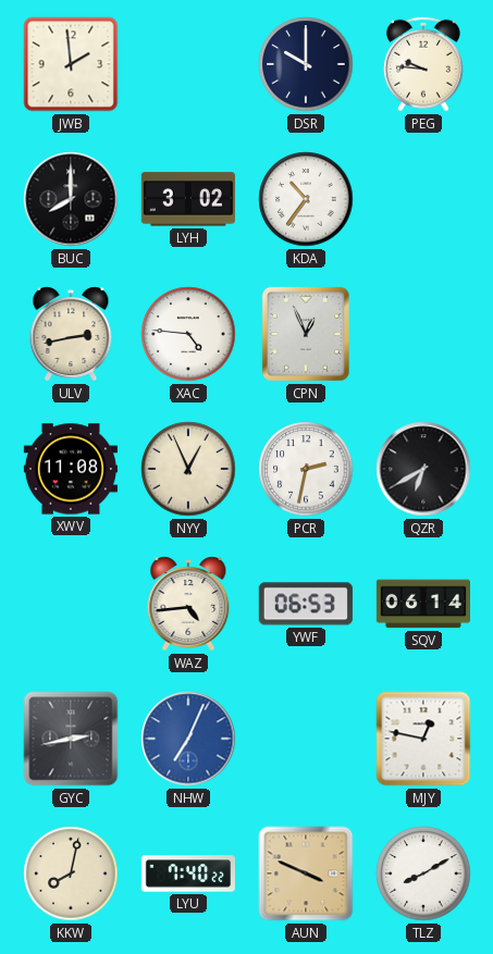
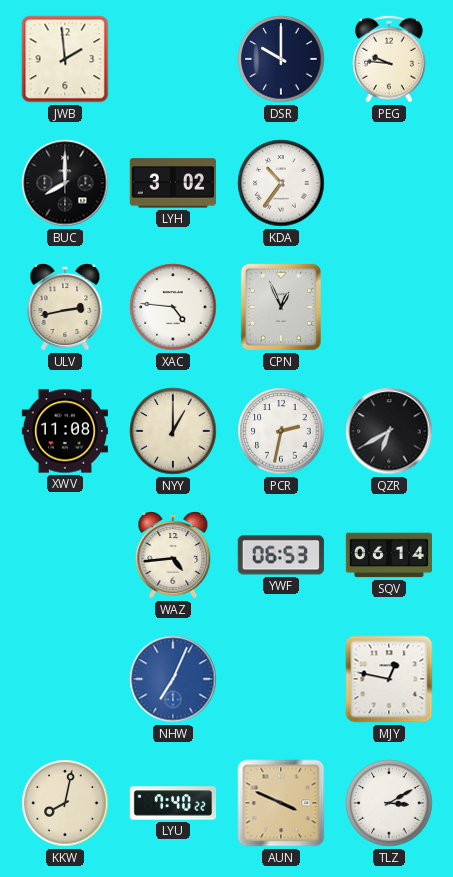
NYY: 12:56 -> 1:00 (173, 431)
GYC: 2:43 -> none (71, 739)
TLZ: 8:10 -> 3:10 (389, 803)
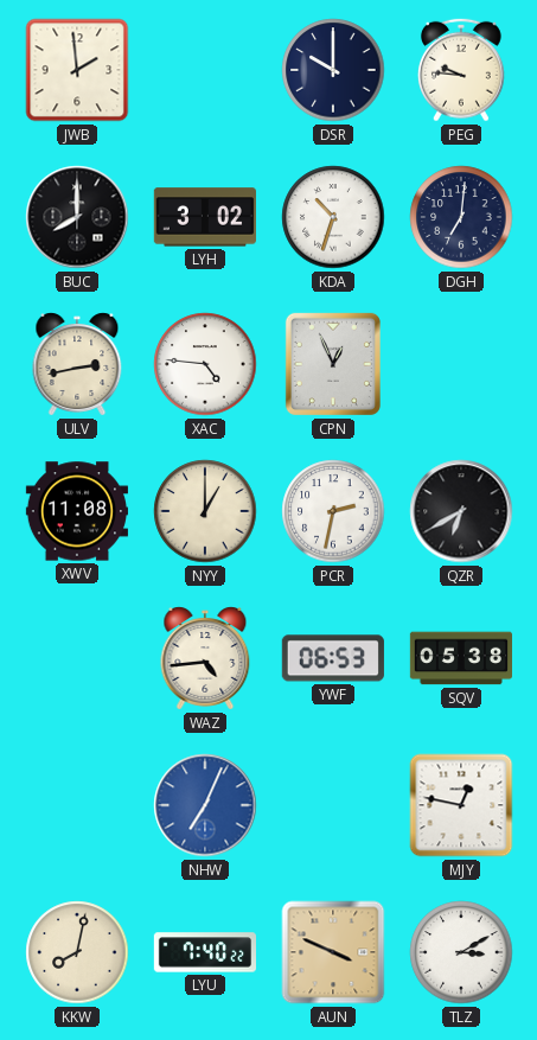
KDA: 10:36 -> 10:33 (333, 217)
DGH: none -> 7:01 (461, 217)
SQV: 06:14 -> 05:38 (460, 658)
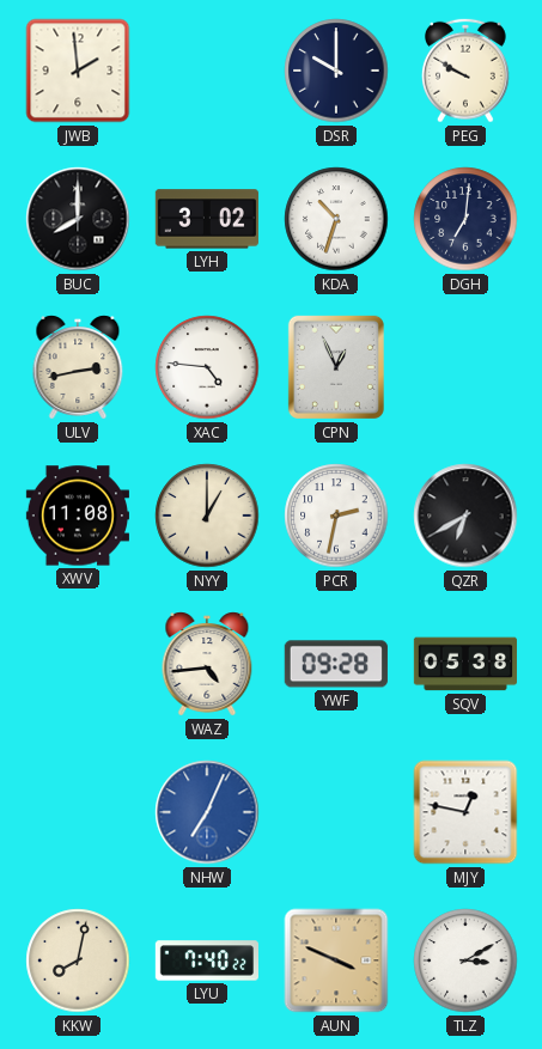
PEG: 9:46 -> 9:50 (467, 71)
YWF: 06:53 -> 09:28 (336, 664)
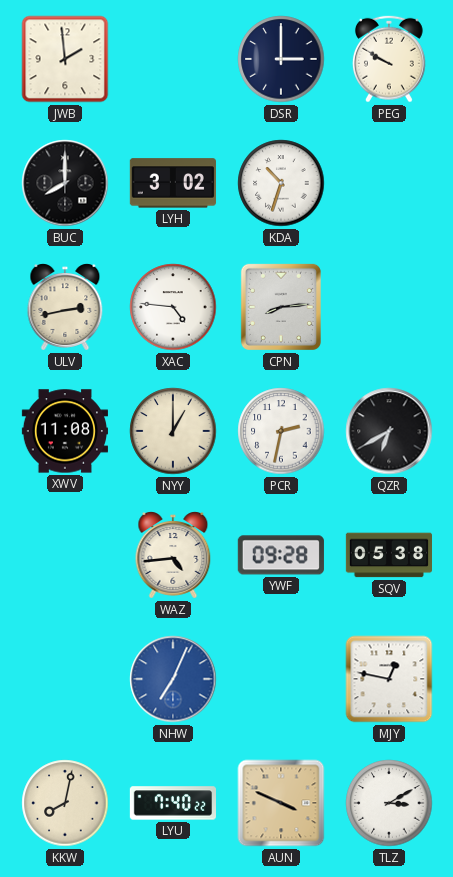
DSR: 10:00 -> 3:00 (281, 59)
DGH: 7:01 -> none (465, 219)
CPN: 12:56 -> 8:14 (281, 307)
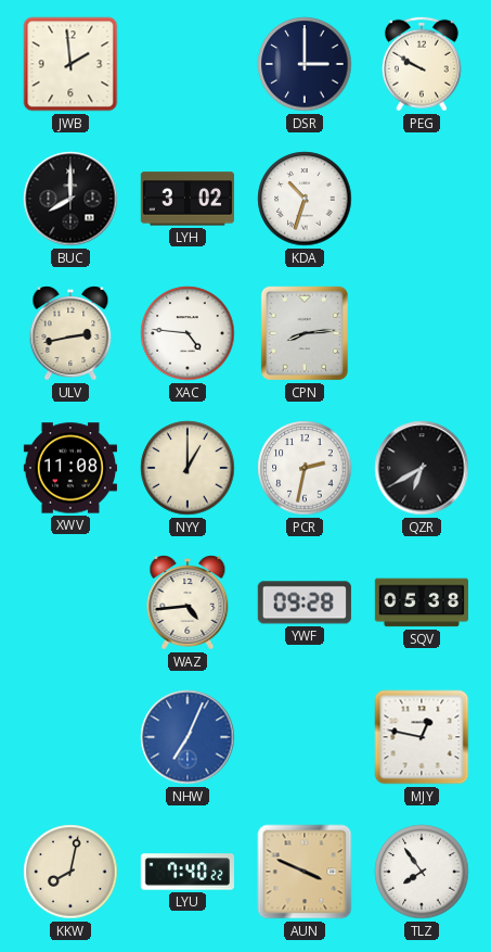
TLZ: 3:10 -> 7:54 (422, 872)
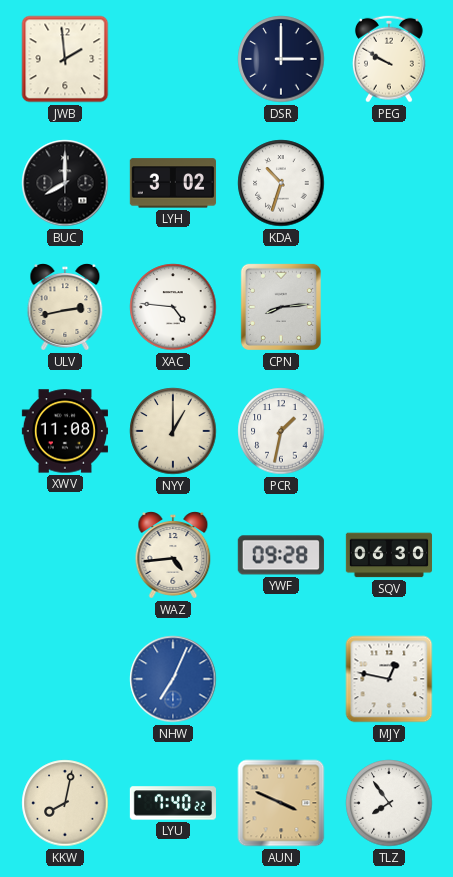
PCR: 2:32 -> 1:32 (281, 431)
QZR: 6:40 -> none (422, 468)
SQV: 05:38 -> 06:30 (388, 555)
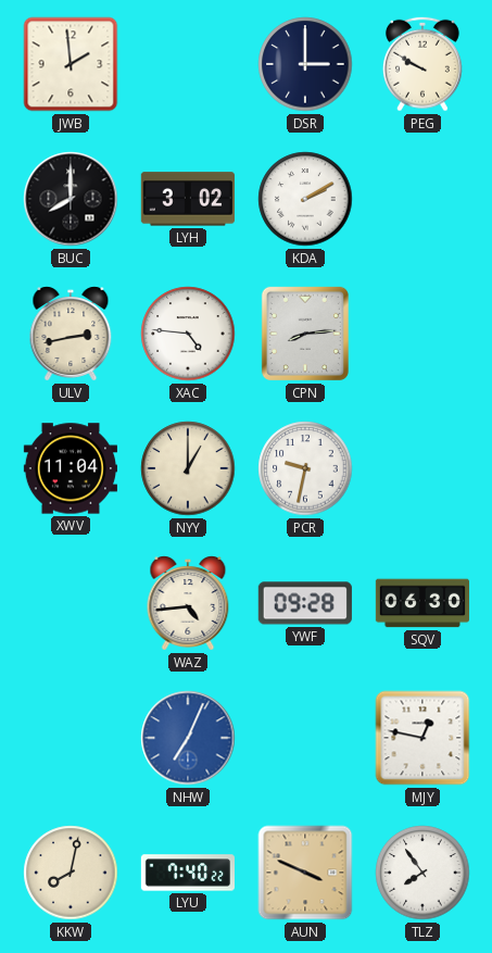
KDA: 10:33 -> 2:10 (305, 199)
XWV: 11:08 -> 11:04 (70, 468)
PCR: 1:32 -> 9:32 (305, 468)
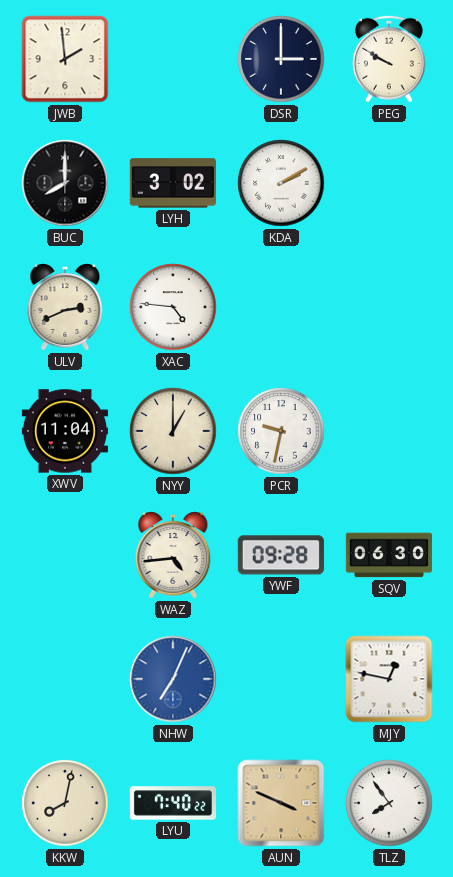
ULV: 2:43 -> 2:41 (65, 307)
CPN: 8:14 -> none (305, 334)
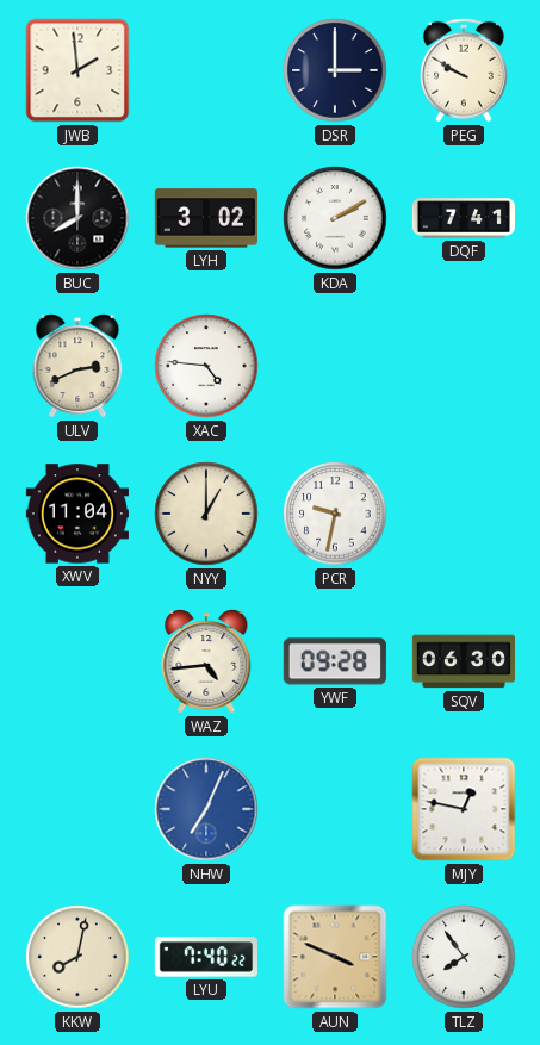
DQF: none -> 7:41 (463, 218)
